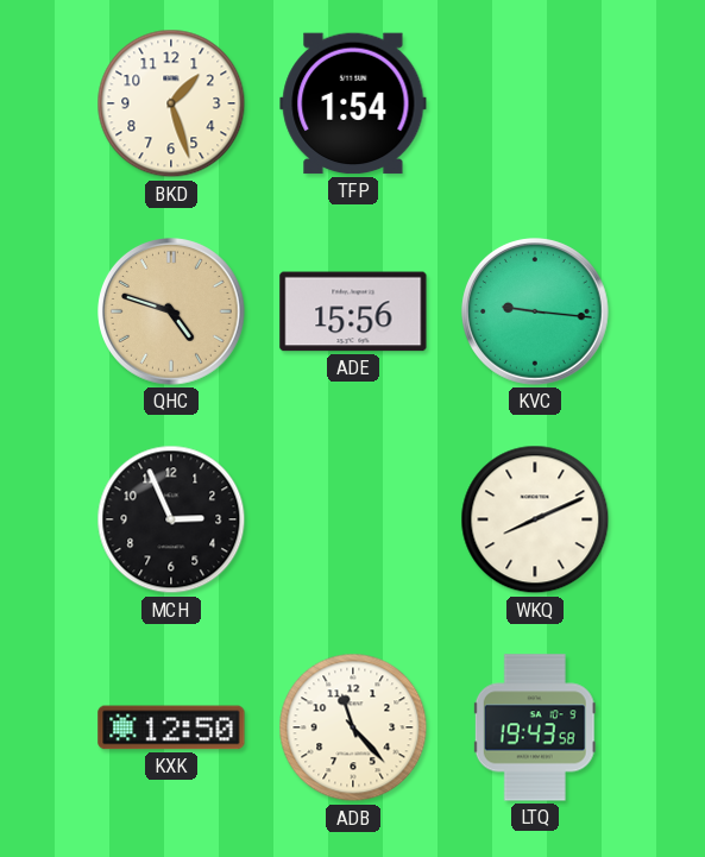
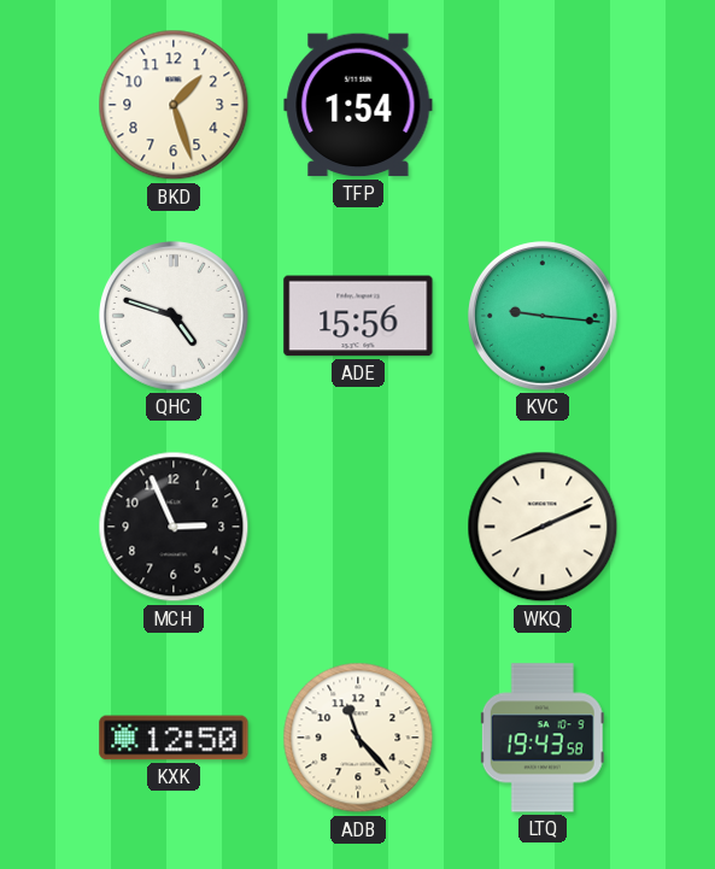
QHC dial: champagne -> white (175, 317)
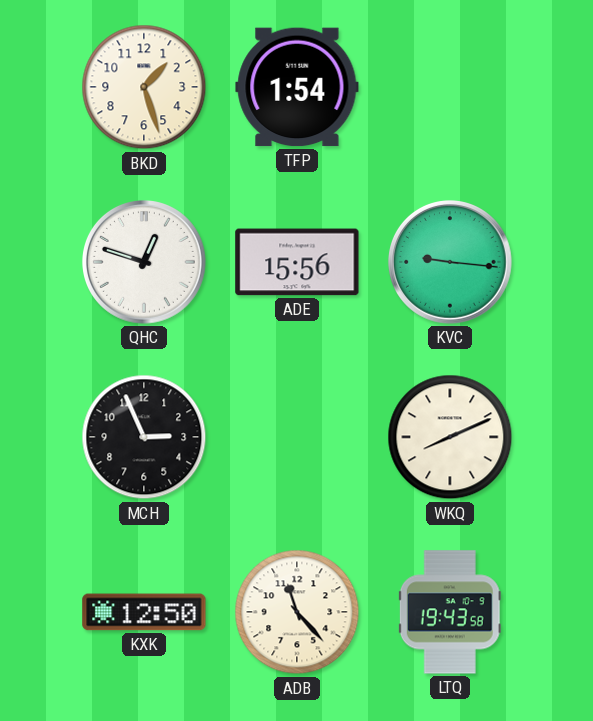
QHC: 4:48 -> 12:48 (145, 263)
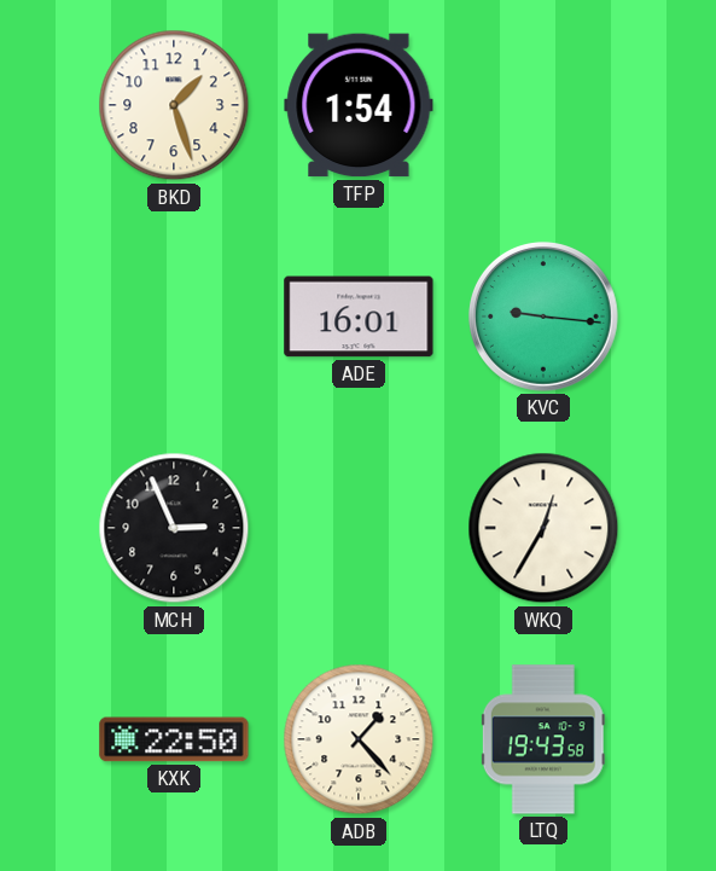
QHC: 12:48 -> none (145, 263)
ADE: 15:56 -> 16:01 (359, 317)
WKQ: 8:11 -> 12:35 (543, 528)
KXK: 12:50 -> 22:50 (174, 739)
ADB: 11:23 -> 1:23 (359, 739)
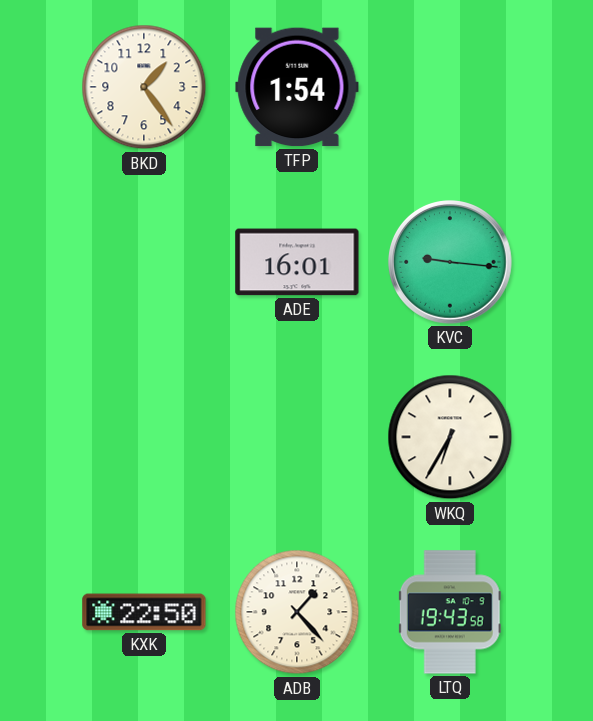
BKD: 1:27 -> 1:24 (144, 87)
MCH: 2:56 -> none (174, 528)
WKQ: 12:35 -> 6:35 (450, 437)
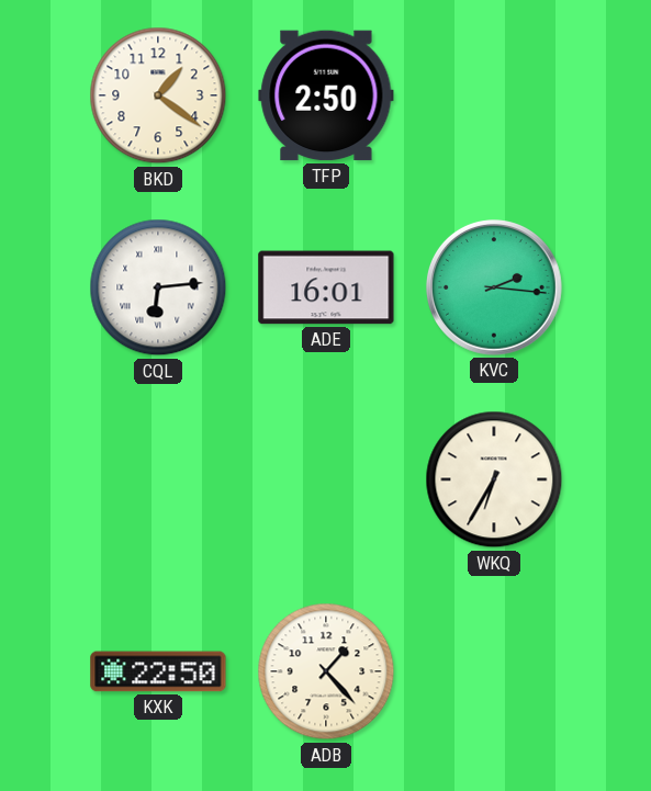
BKD: 1:24 -> 1:21 (158, 95)
TFP: 1:54 -> 2:50 (326, 95)
CQL: none -> 6:14 (158, 287)
KVC: 9:16 -> 2:16 (495, 289)
LTQ: 19:43 -> none (450, 612)
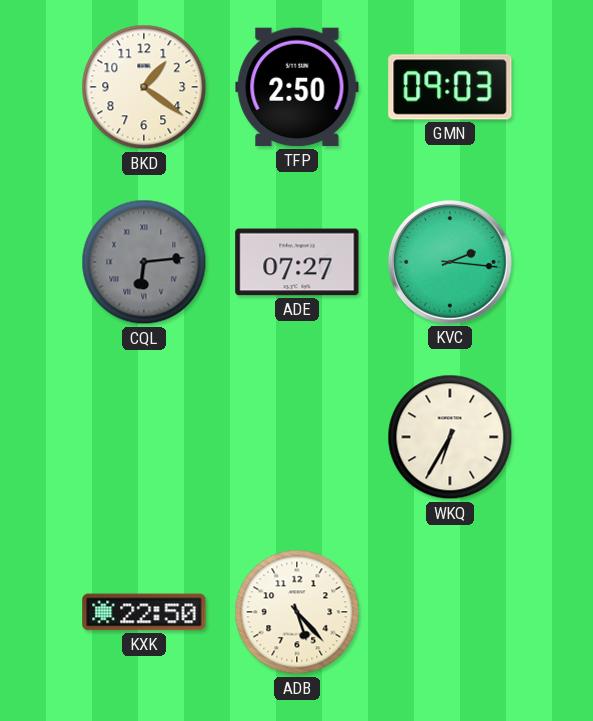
GMN: none -> 09:03 (450, 87)
CQL dial: white -> grey (144, 262)
ADE: 16:01 -> 07:27 (297, 262)
ADB: 1:23 -> 5:23 (297, 612)
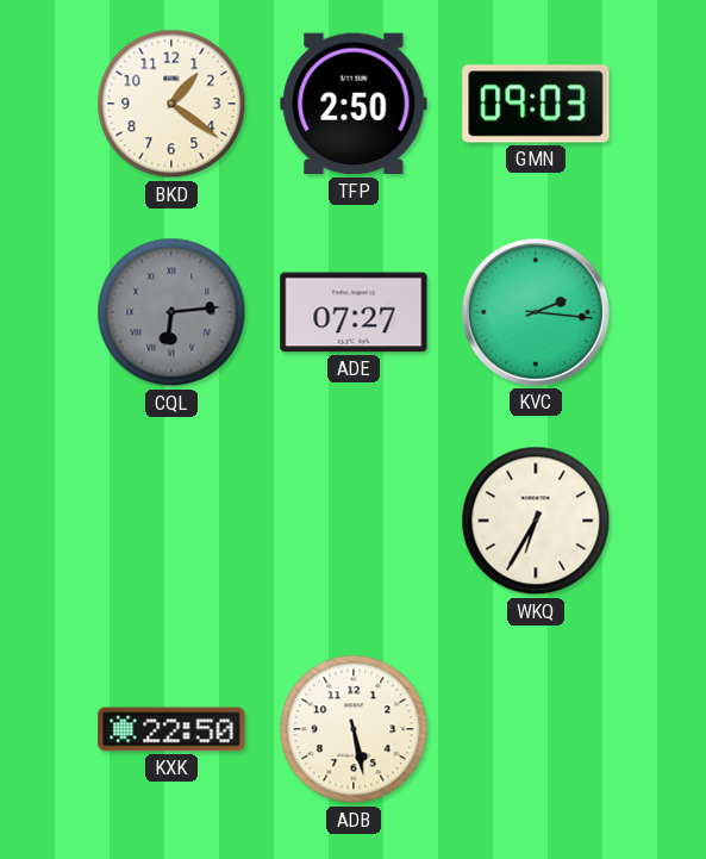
ADB: 5:23 -> 5:28 (354, 729)
